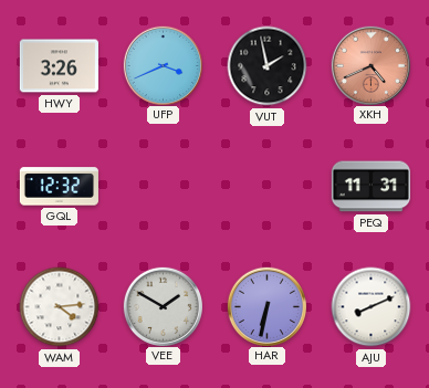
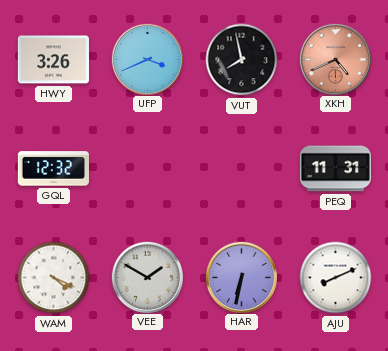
VUT: 1:58 -> 7:58 (242, 60)
WAM: 4:14 -> 4:19 (54, 278)
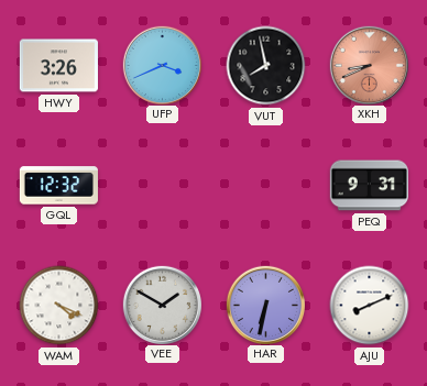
XKH: 4:41 -> 8:41 (369, 65)
PEQ: 11:31 -> 9:31 (369, 186)
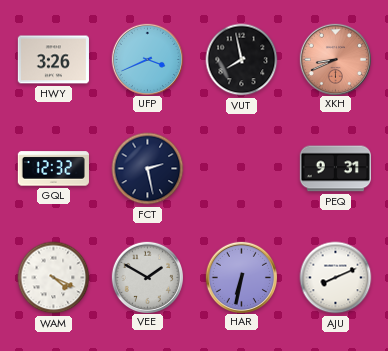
FCT: none -> 2:28 (148, 169)
